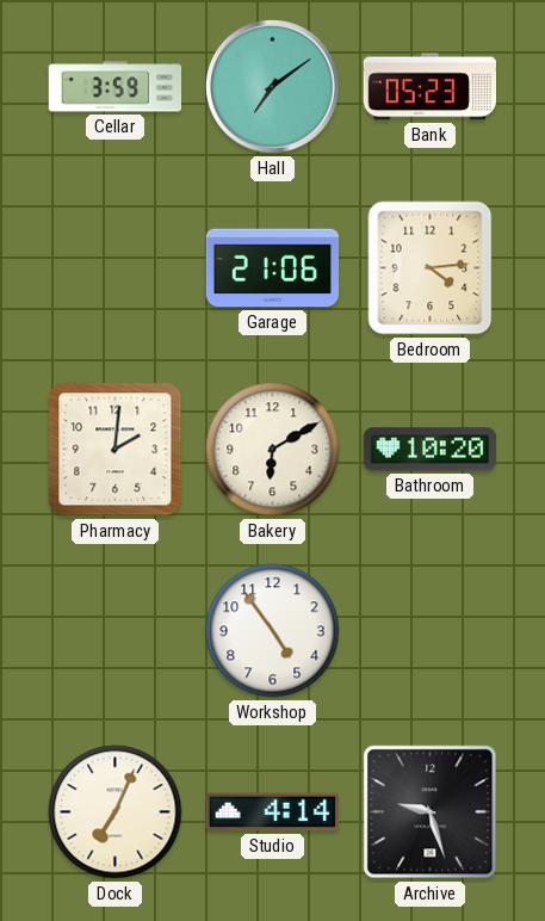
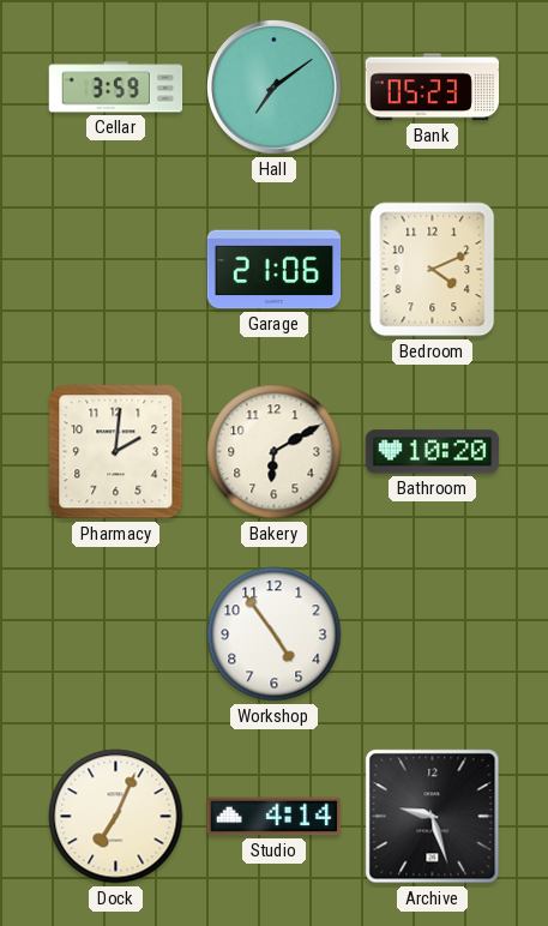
Bedroom: 4:14 -> 4:11 (433, 270)
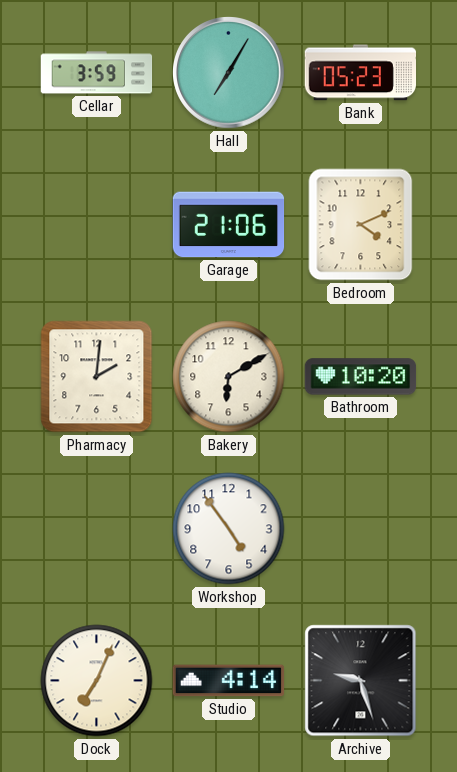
Hall: 7:09 -> 7:05 (229, 73)
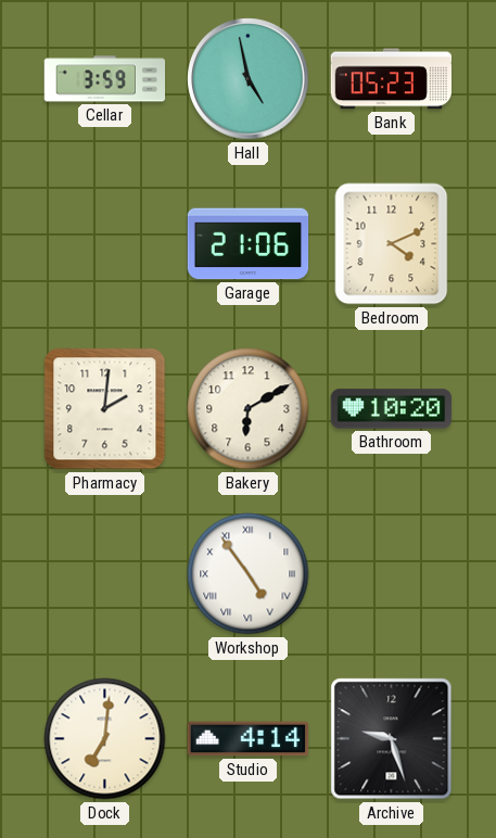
Hall: 7:05 -> 4:58 (249, 79)
Workshop numerals: Arabic -> Roman (249, 574)
Dock: 7:04 -> 7:01 (105, 739)
